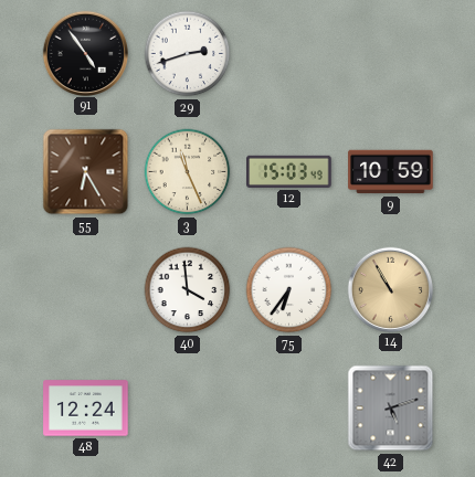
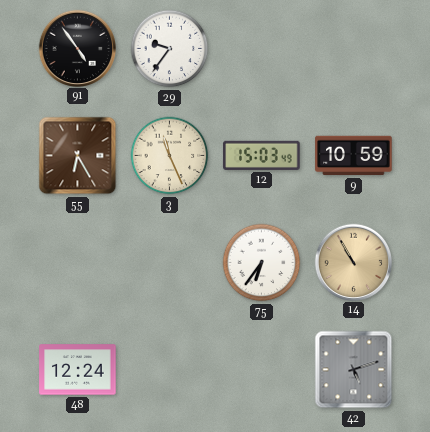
29: 2:42 -> 9:36 (170, 49)
40: 3:59 -> none (188, 290)
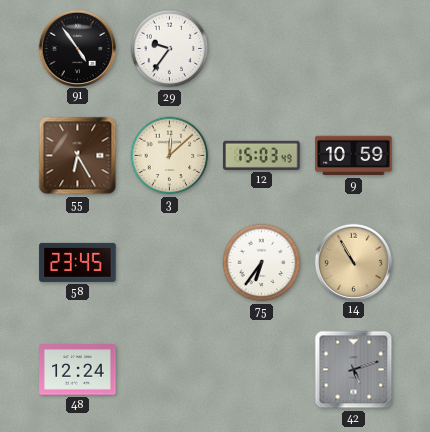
3: 11:26 -> 12:08 (170, 156)
58: none -> 23:45 (78, 262)
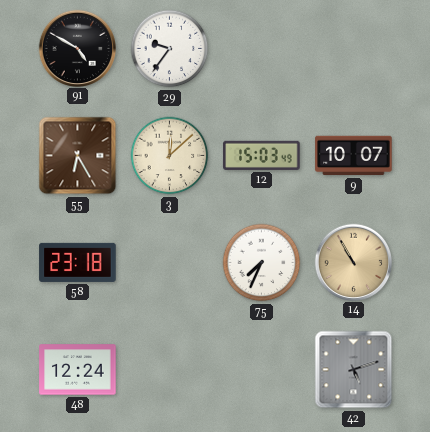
91: 4:54 -> 4:50 (77, 48)
9: 10:59 -> 10:07 (354, 156)
58: 23:45 -> 23:18 (78, 262)
75: 6:36 -> 7:34 (262, 263)
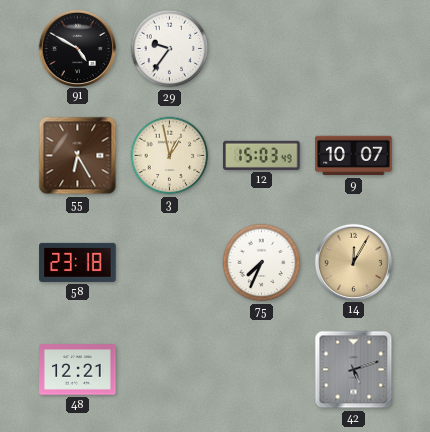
3: 12:08 -> 12:58 (170, 156)
14: 10:55 -> 12:05 (353, 262)
48: 12:24 -> 12:21 (78, 370)
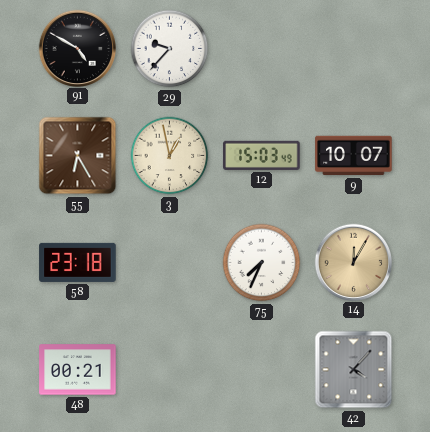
29: 9:36 -> 9:37 (170, 49)
48: 12:21 -> 00:21 (78, 370)
42: 5:12 -> 4:07 (354, 370)
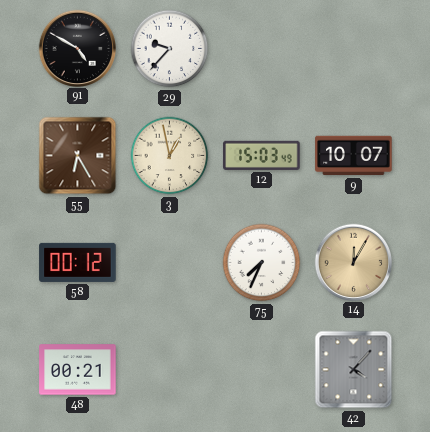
58: 23:18 -> 00:12 (78, 262)
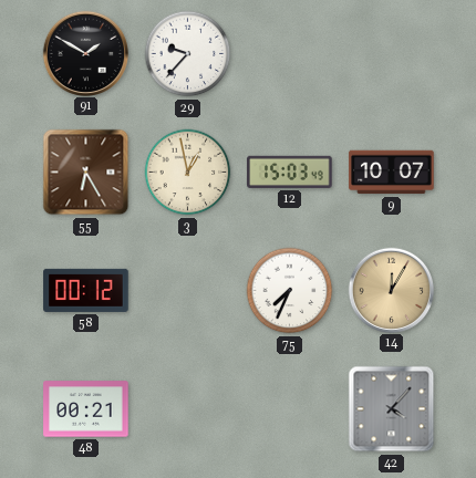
91: 4:50 -> 1:50 (85, 53)
